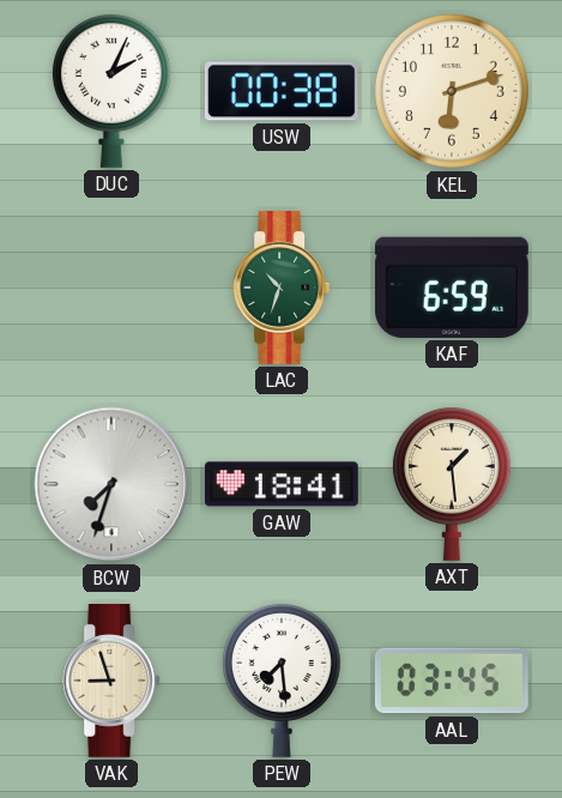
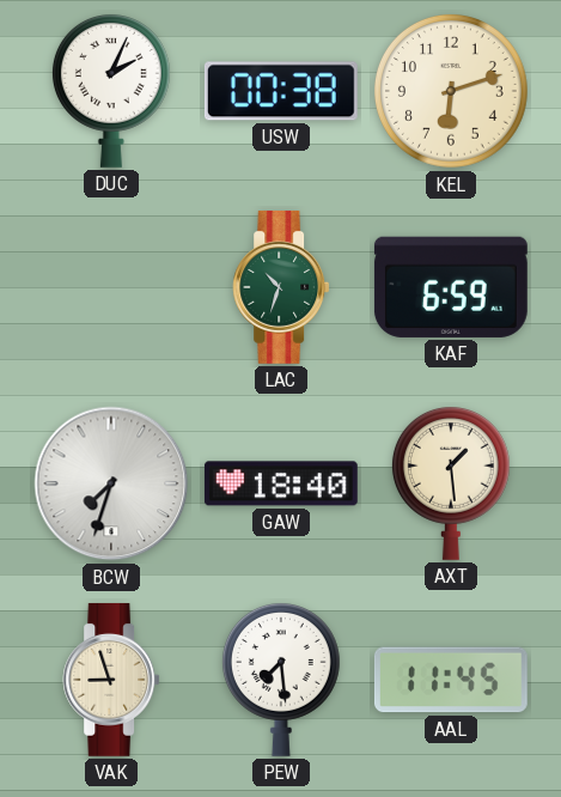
GAW: 18:41 -> 18:40 (281, 483)
AAL: 03:45 -> 11:45 (451, 680)
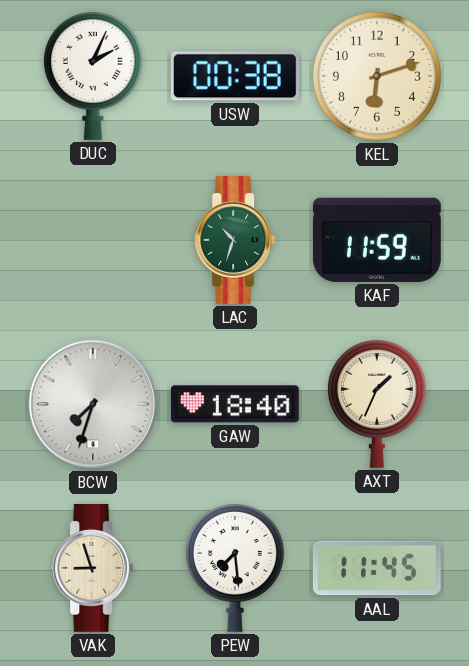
KAF: 6:59 -> 11:59 (377, 240)
AXT: 1:29 -> 1:34 (377, 404)
